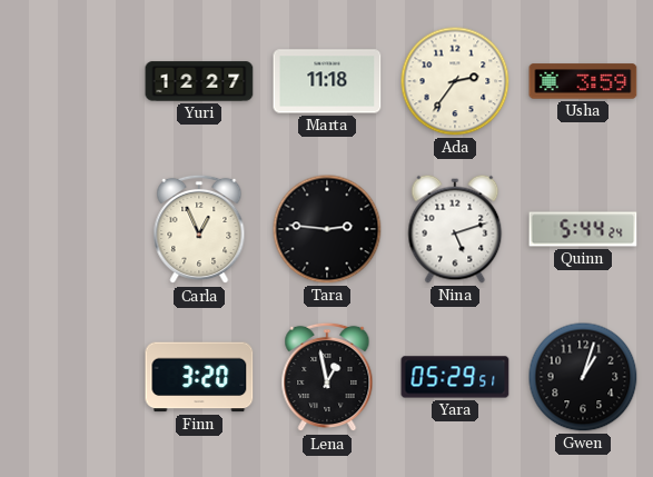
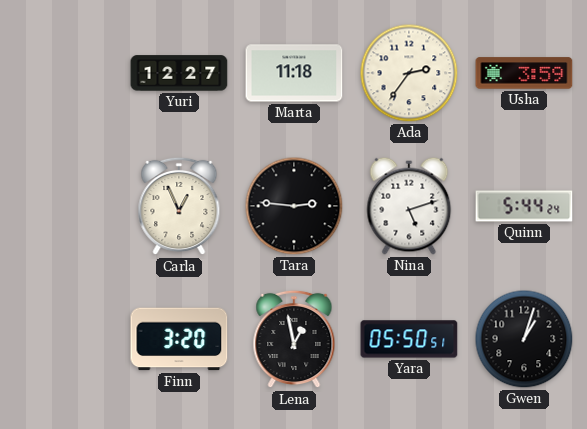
Yara: 05:29 -> 05:50 (409, 339)
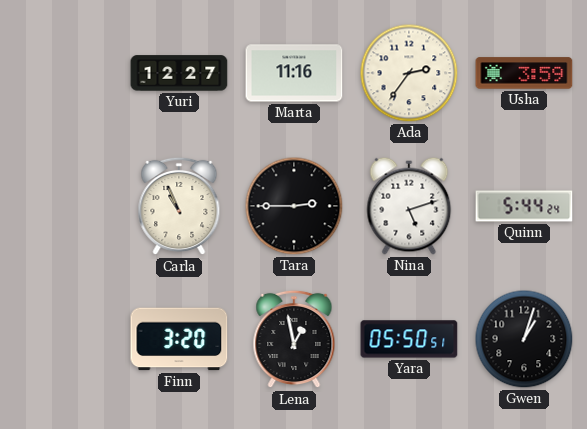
Marta: 11:18 -> 11:16 (294, 73)
Carla: 12:56 -> 10:56 (179, 206)
Tara: 2:46 -> 2:45 (294, 206)
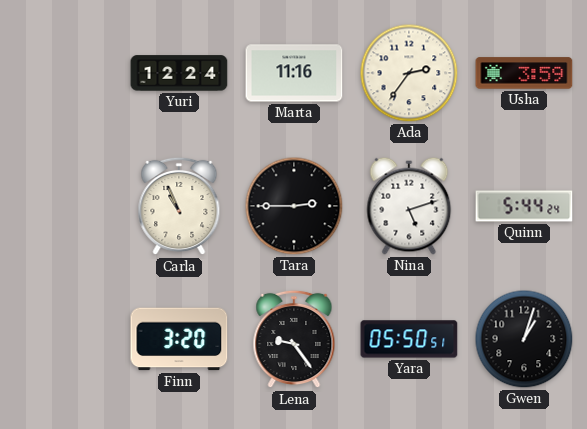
Yuri: 12:27 -> 12:24 (179, 73)
Lena: 12:58 -> 9:24 (294, 339)
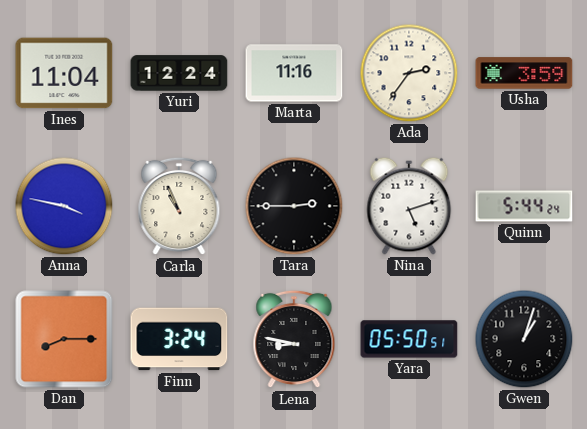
Ines: none -> 11:04 (64, 73)
Anna: none -> 3:47 (64, 206)
Dan: none -> 8:15 (64, 339)
Finn: 3:20 -> 3:24 (179, 339)
Lena: 9:24 -> 8:47 (294, 339)
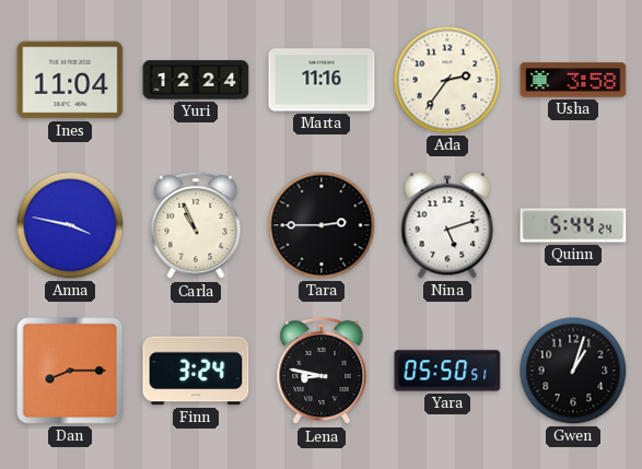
Usha: 3:59 -> 3:58 (573, 80)
